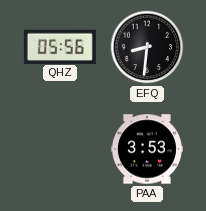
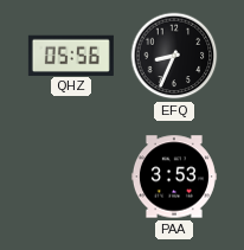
EFQ: 8:31 -> 8:34 (174, 56)
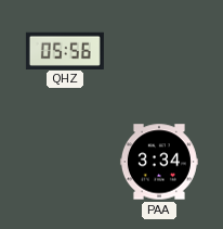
EFQ: 8:34 -> none (174, 56)
PAA: 3:53 -> 3:34 (159, 162)
